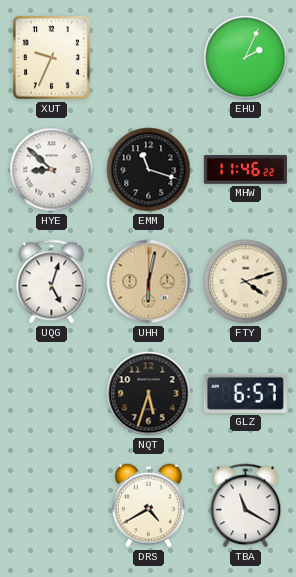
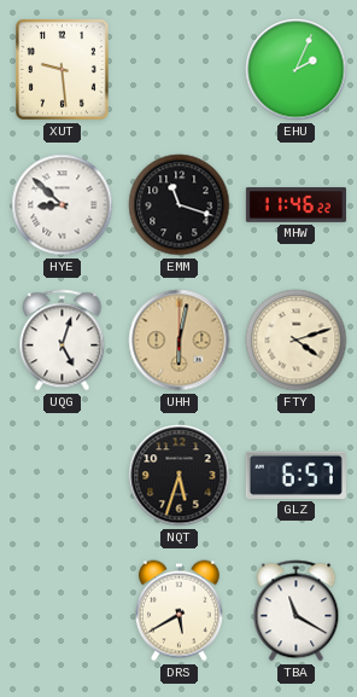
XUT: 9:34 -> 9:29 (63, 70)
DRS: 4:40 -> 5:40 (178, 611)
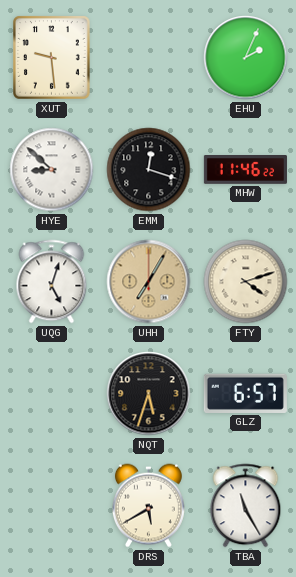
EMM: 11:18 -> 12:18 (149, 170)
UHH: 6:02 -> 7:05 (149, 282)
TBA: 11:20 -> 11:25 (246, 506)
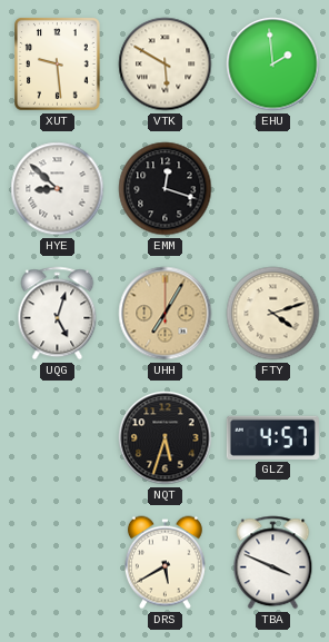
VTK: none -> 5:50 (166, 65)
EHU: 2:04 -> 1:59 (273, 65)
MHW: 11:46 -> none (245, 170)
GLZ: 6:57 -> 4:57 (272, 437)
TBA: 11:25 -> 3:49 (273, 563)
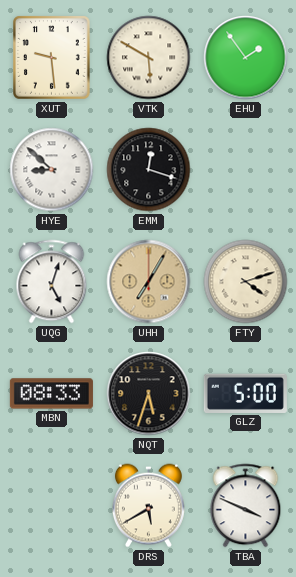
EHU: 1:59 -> 1:54 (246, 58)
MBN: none -> 08:33 (51, 394)
GLZ: 4:57 -> 5:00 (245, 393)
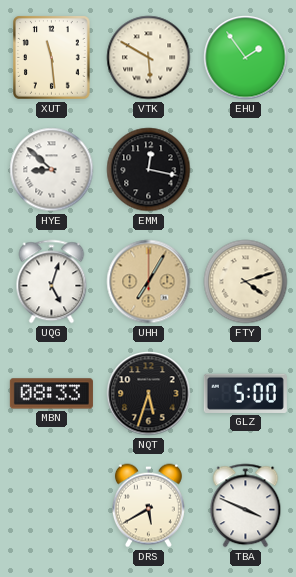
XUT: 9:29 -> 11:29 (52, 58)
EMM: 12:18 -> 12:17 (149, 170)
